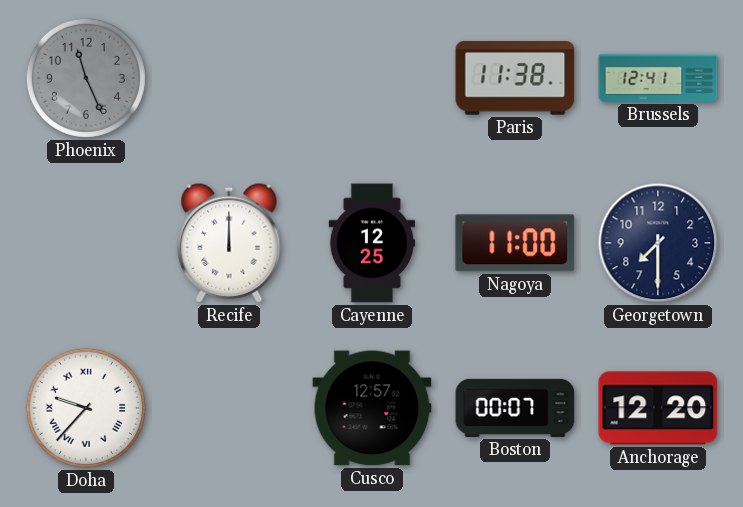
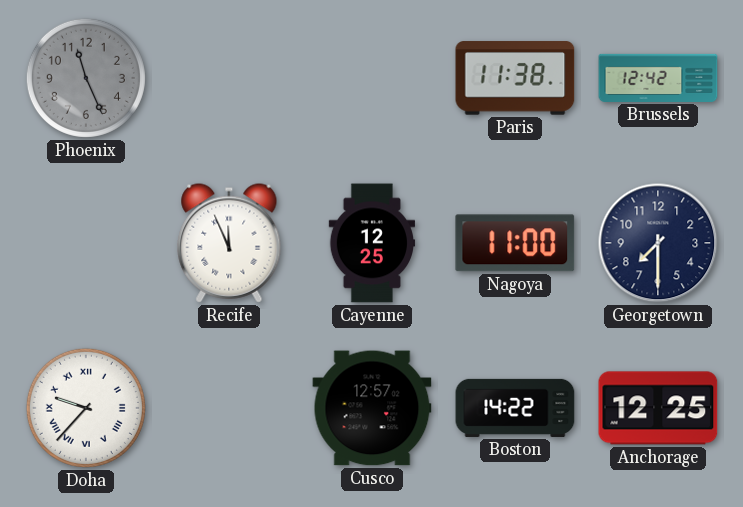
Brussels: 12:41 -> 12:42 (658, 78)
Recife: 12:00 -> 11:56 (229, 243)
Boston: 00:07 -> 14:22 (515, 408)
Anchorage: 12:20 -> 12:25 (658, 408)
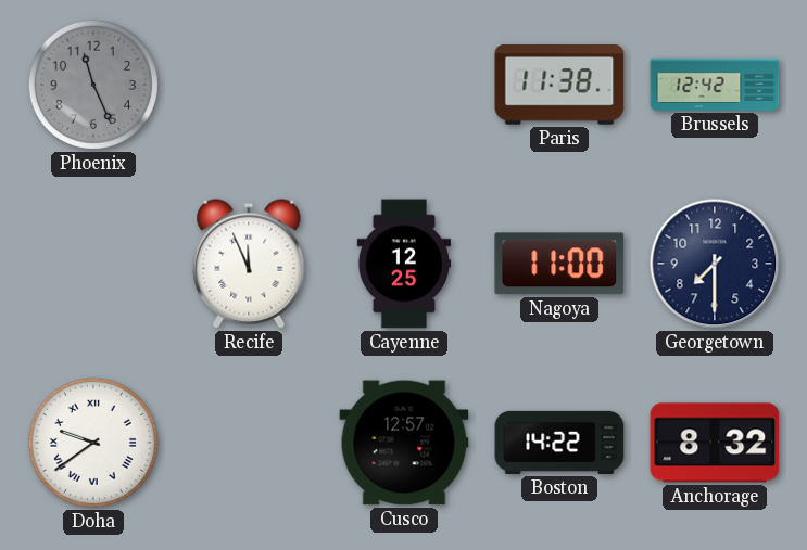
Doha: 9:37 -> 9:39 (93, 443)
Anchorage: 12:25 -> 8:32 (715, 443)
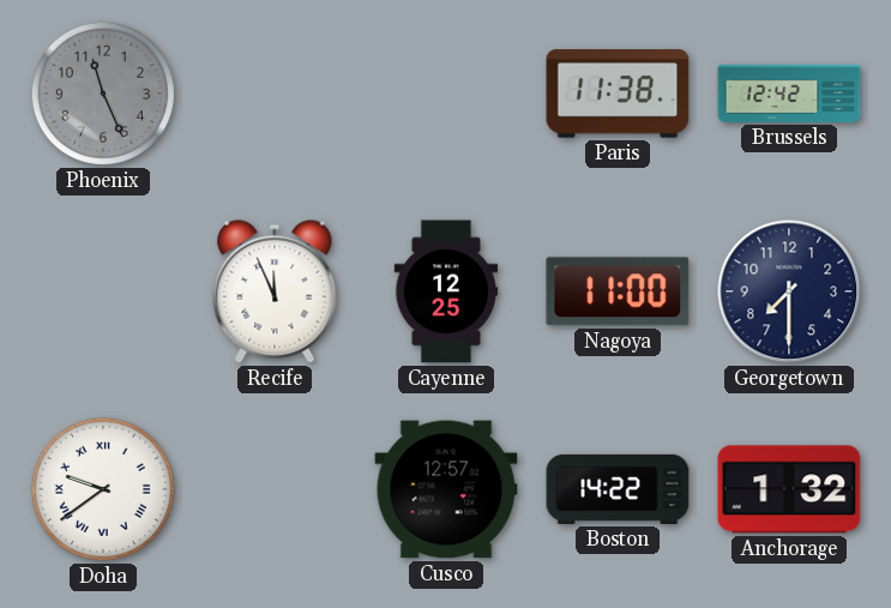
Anchorage: 8:32 -> 1:32 (789, 489)
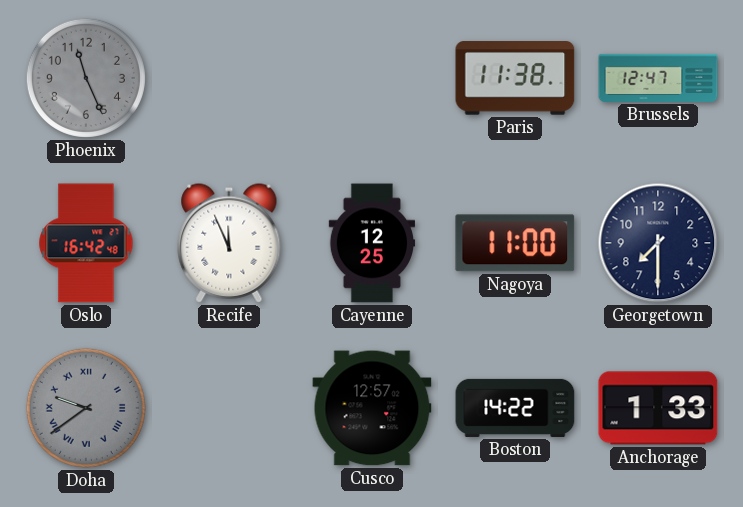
Brussels: 12:42 -> 12:47 (658, 78)
Oslo: none -> 16:42 (86, 243)
Doha dial: white -> grey (86, 408)
Anchorage: 1:32 -> 1:33 (658, 408)
